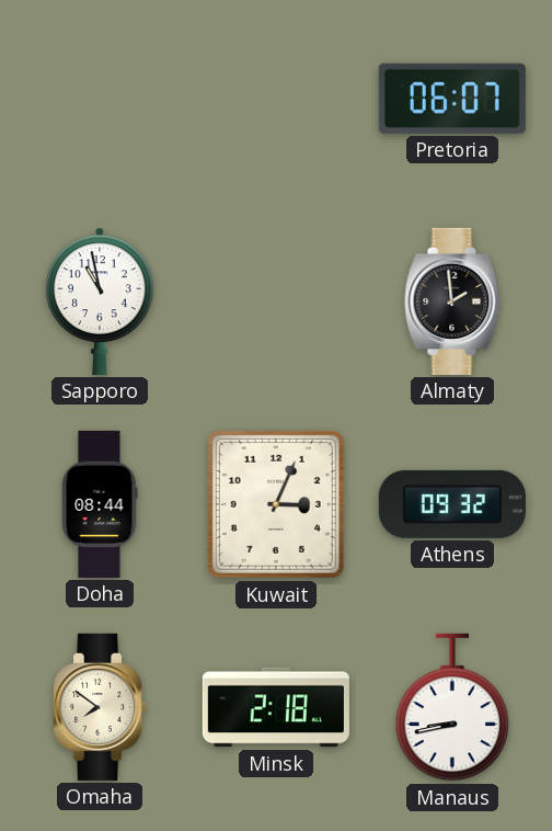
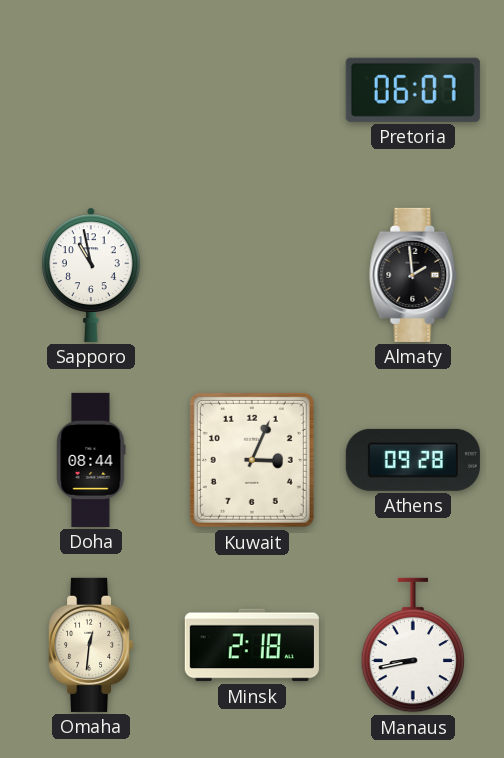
Athens: 09:32 -> 09:28 (413, 460)
Omaha: 7:51 -> 12:31 (92, 645)
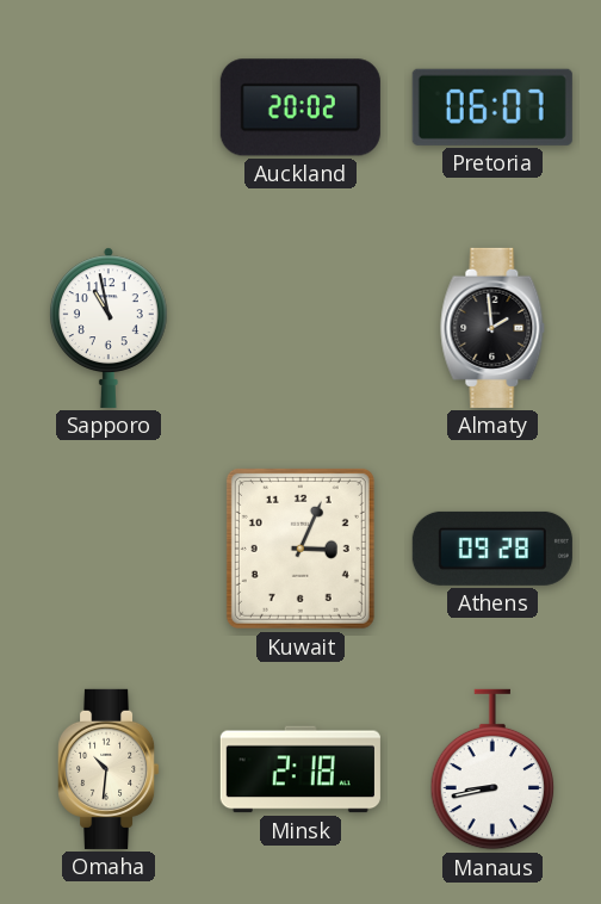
Auckland: none -> 20:02 (300, 107)
Doha: 08:44 -> none (91, 460)
Omaha: 12:31 -> 10:31 (110, 769)
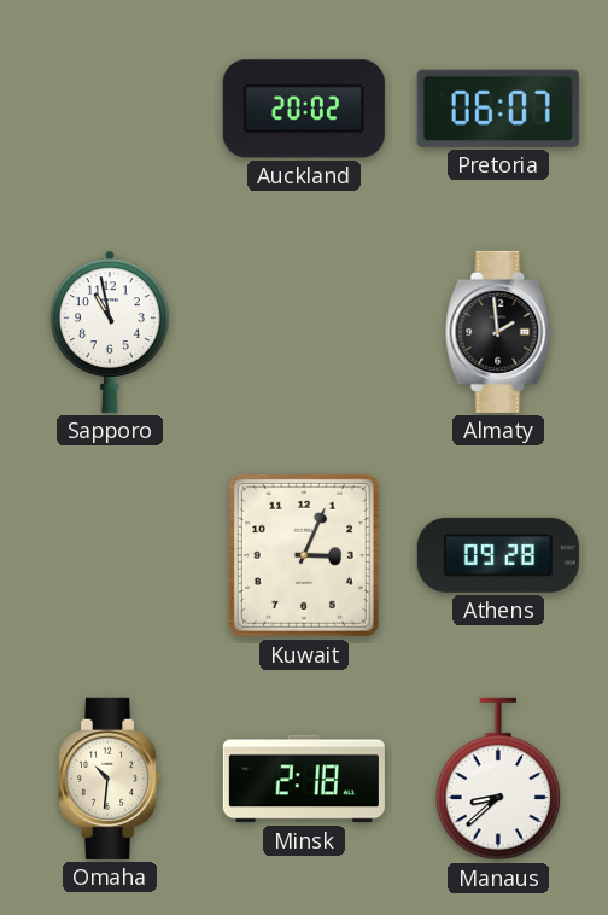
Manaus: 8:43 -> 8:38 (498, 779)
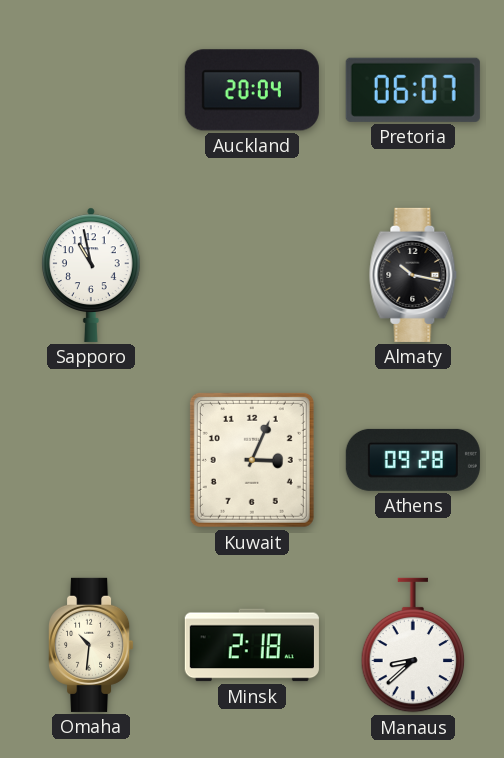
Auckland: 20:02 -> 20:04 (252, 90)
Almaty: 1:59 -> 10:17 (413, 275)
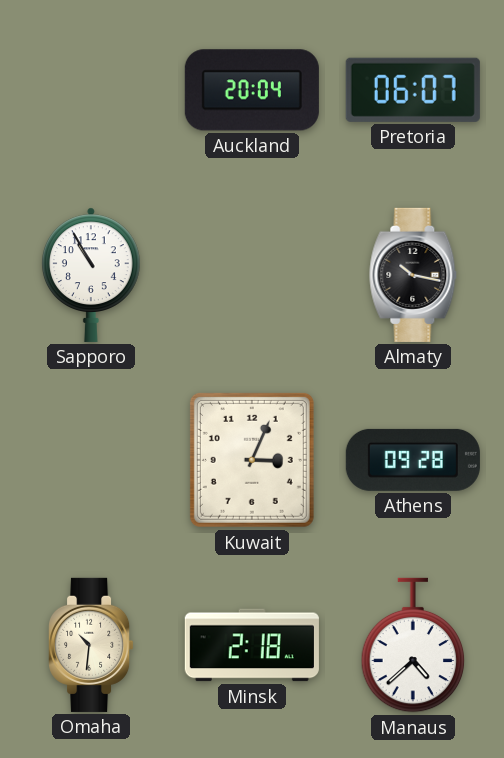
Sapporo: 10:58 -> 10:55 (91, 275)
Manaus: 8:38 -> 4:38 (413, 645)
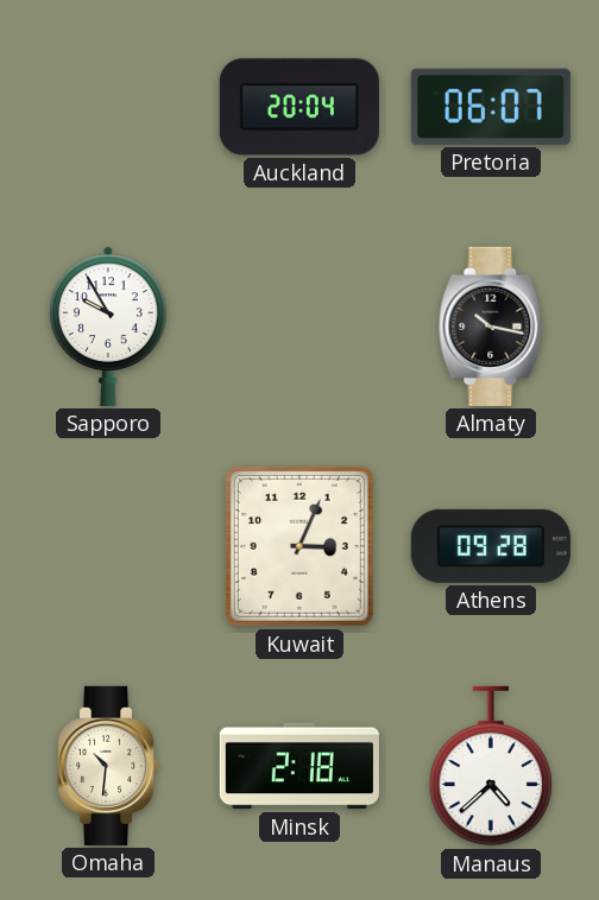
Sapporo: 10:55 -> 9:55 (108, 327)
